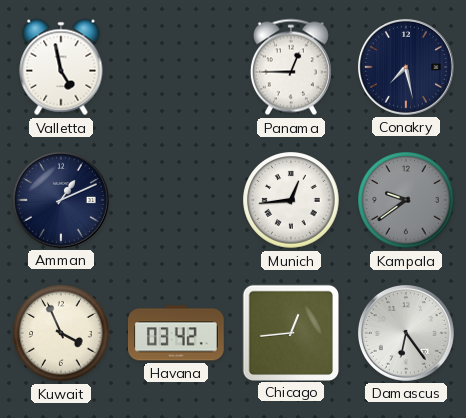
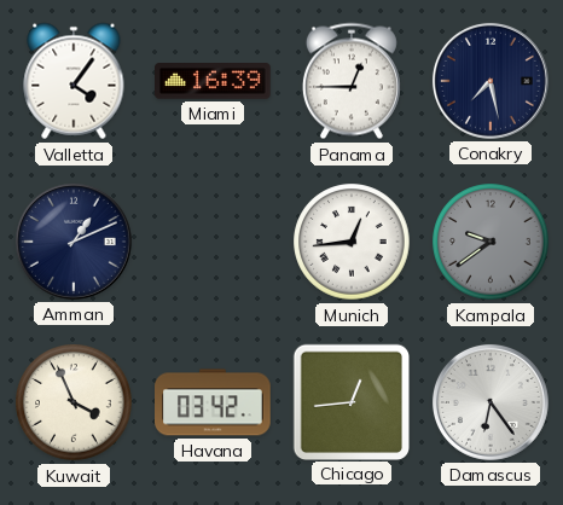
Valletta: 4:58 -> 4:06 (74, 81)
Miami: none -> 16:39 (214, 81)
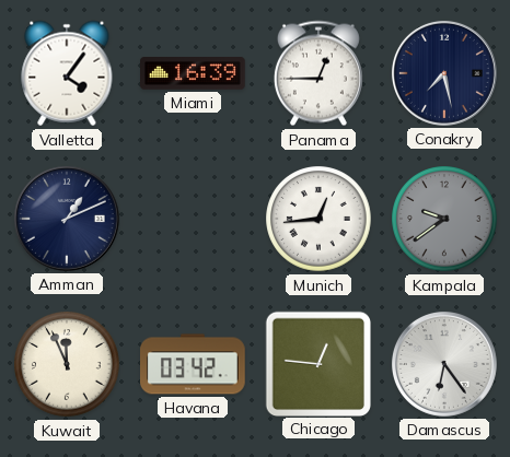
Kuwait: 3:56 -> 11:56 (67, 364)
Chicago: 12:44 -> 12:46 (317, 363)
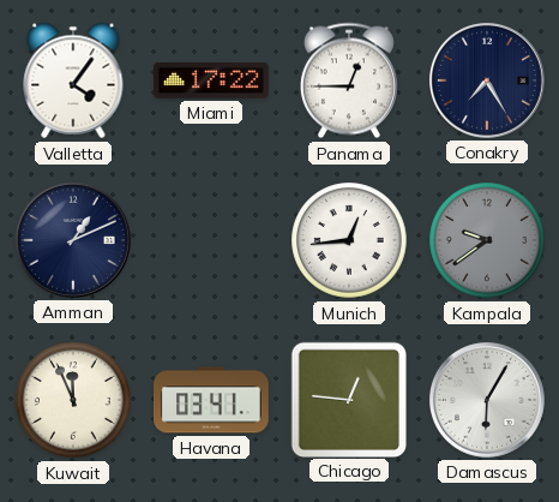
Miami: 16:39 -> 17:22 (212, 80)
Conakry: 7:28 -> 7:25 (487, 80)
Havana: 03:42 -> 03:41 (212, 400)
Damascus: 6:24 -> 6:05 (487, 400)
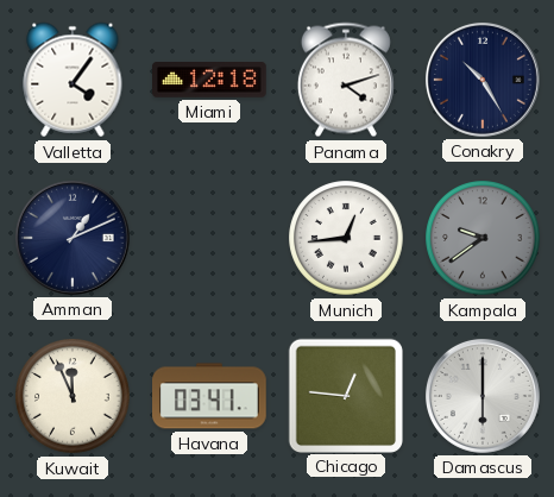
Miami: 17:22 -> 12:18 (210, 80)
Panama: 12:45 -> 4:12 (346, 80)
Conakry: 7:25 -> 10:25 (483, 80)
Damascus: 6:05 -> 6:00 (483, 396)
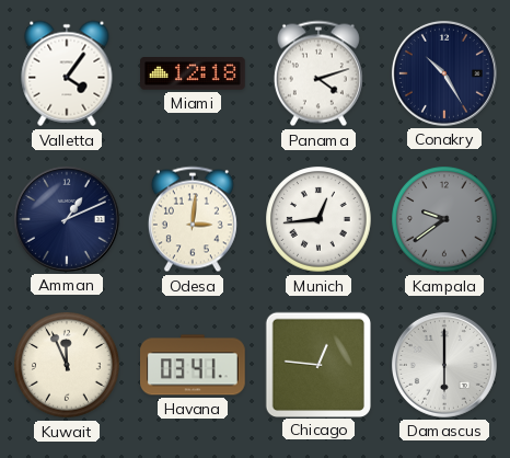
Odesa: none -> 3:01 (193, 219)
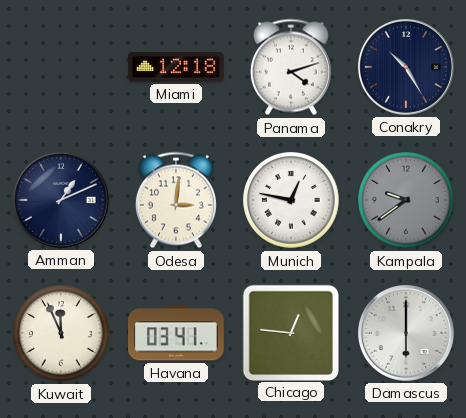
Valletta: 4:06 -> none (67, 73)
Munich: 12:44 -> 12:47 (291, 200)
